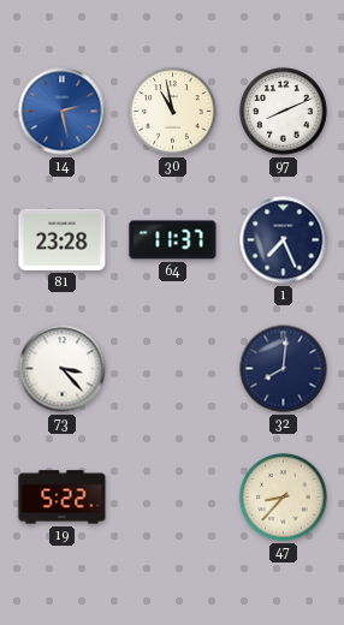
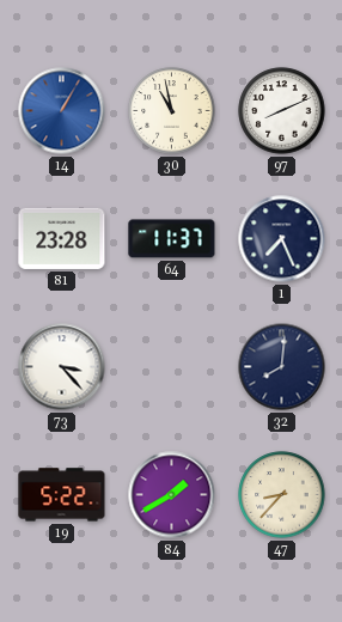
14: 2:28 -> 1:05 (62, 111)
84: none -> 1:40 (172, 495)
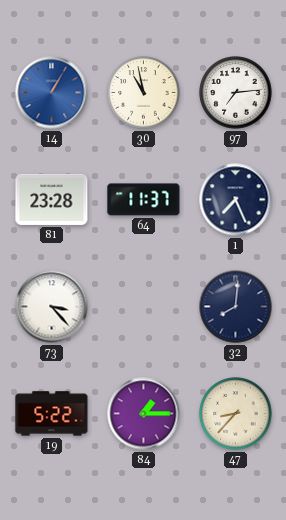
97: 8:11 -> 7:14 (236, 93)
84: 1:40 -> 1:15 (144, 414)
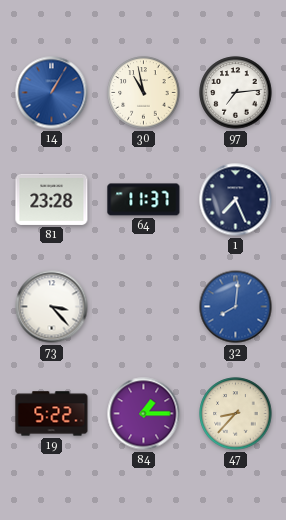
32 dial: navy -> blue (236, 307)
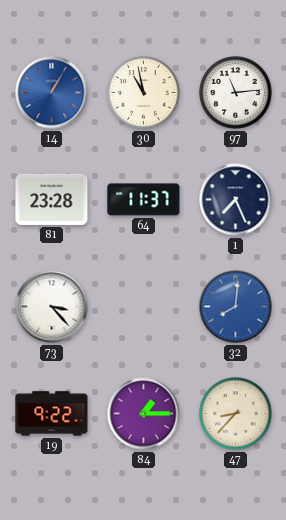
97: 7:14 -> 11:14 (236, 93)
19: 5:22 -> 9:22 (52, 414)
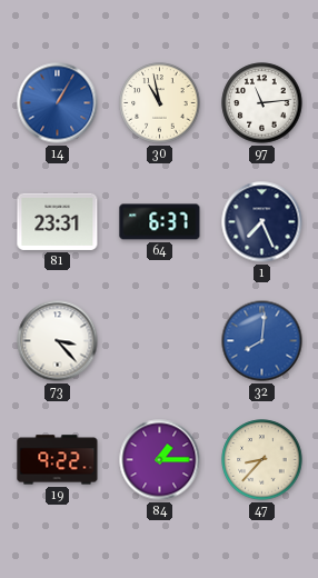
81: 23:28 -> 23:31 (58, 221)
64: 11:37 -> 6:37 (160, 222)
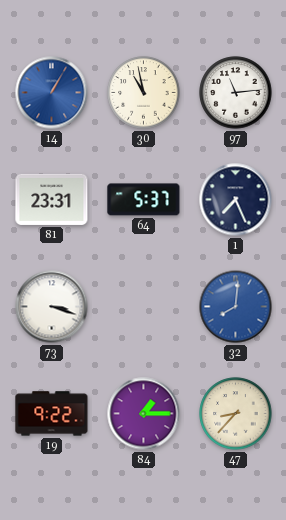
64: 6:37 -> 5:37 (144, 200)
73: 3:23 -> 3:18 (52, 307)
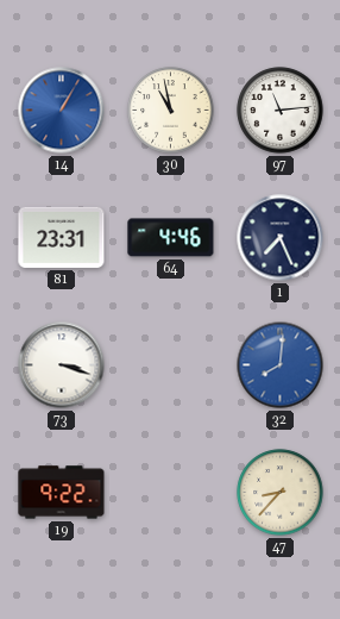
64: 5:37 -> 4:46 (171, 238)
84: 1:15 -> none (144, 414)
